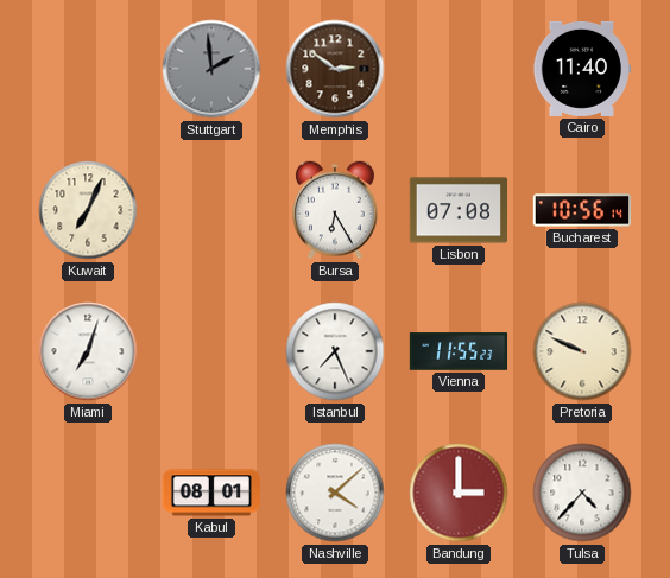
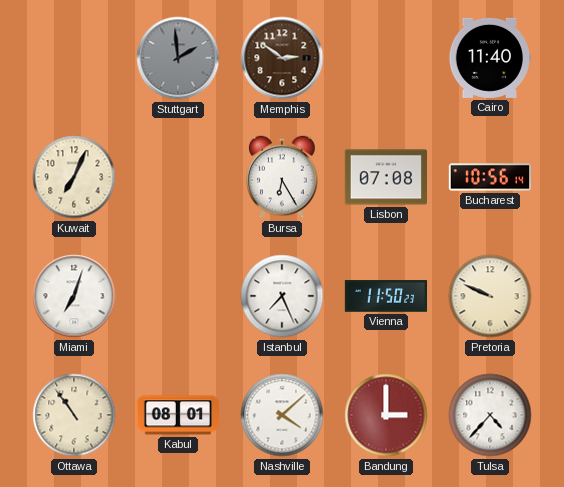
Vienna: 11:55 -> 11:50 (386, 296)
Ottawa: none -> 10:54 (74, 415)
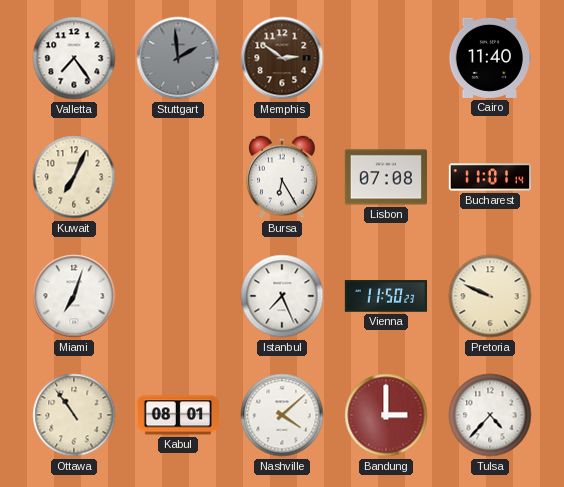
Valletta: none -> 7:24 (74, 58)
Bucharest: 10:56 -> 11:01 (490, 177)
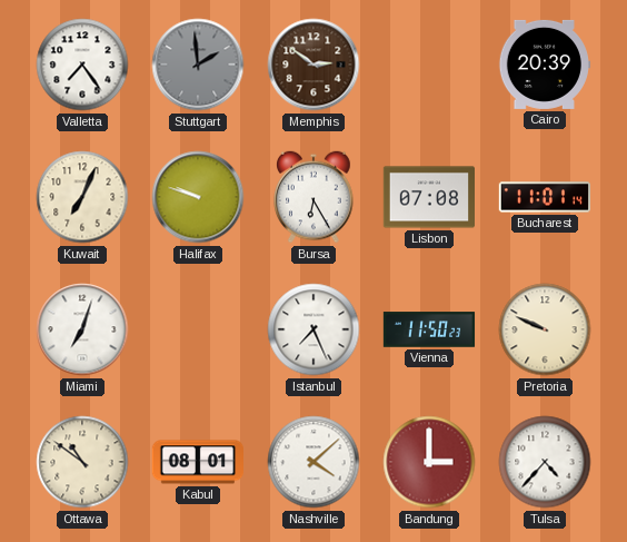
Cairo: 11:40 -> 20:39 (544, 65)
Halifax: none -> 9:48 (198, 197)
Ottawa: 10:54 -> 10:51 (82, 462)
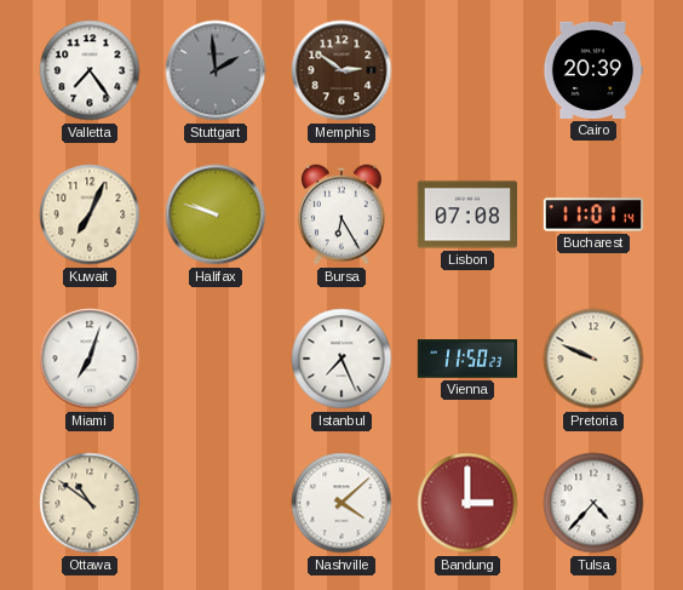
Kabul: 08:01 -> none (197, 462)
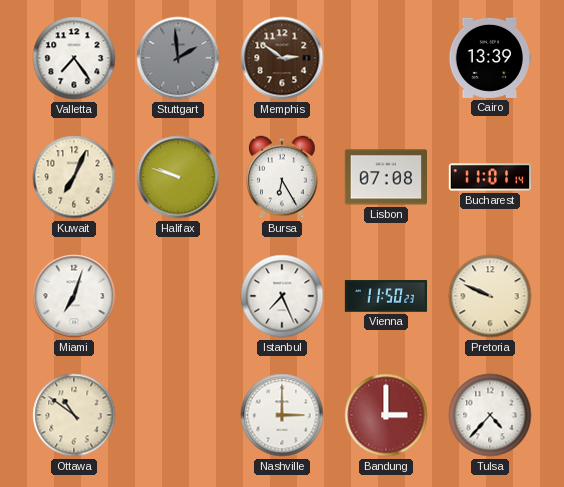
Cairo: 20:39 -> 13:39 (489, 58)
Nashville: 4:08 -> 3:00 (282, 415)
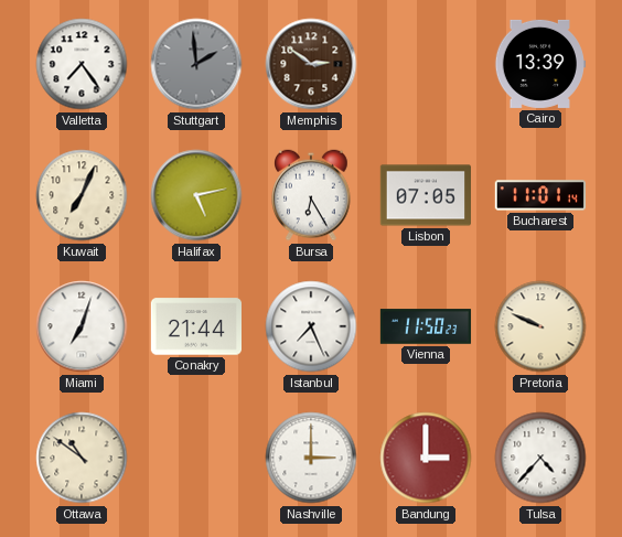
Halifax: 9:48 -> 5:13 (196, 195)
Lisbon: 07:08 -> 07:05 (425, 195)
Conakry: none -> 21:44 (195, 326)
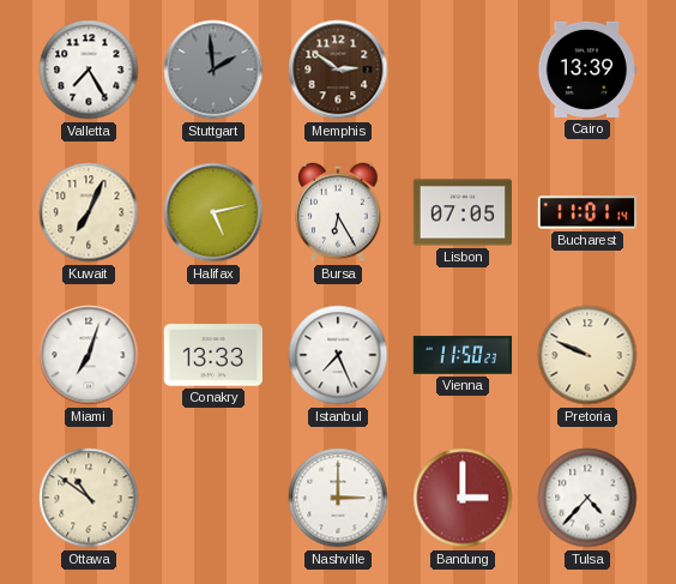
Valletta: 7:24 -> 7:25 (89, 70)
Conakry: 21:44 -> 13:33 (212, 355)
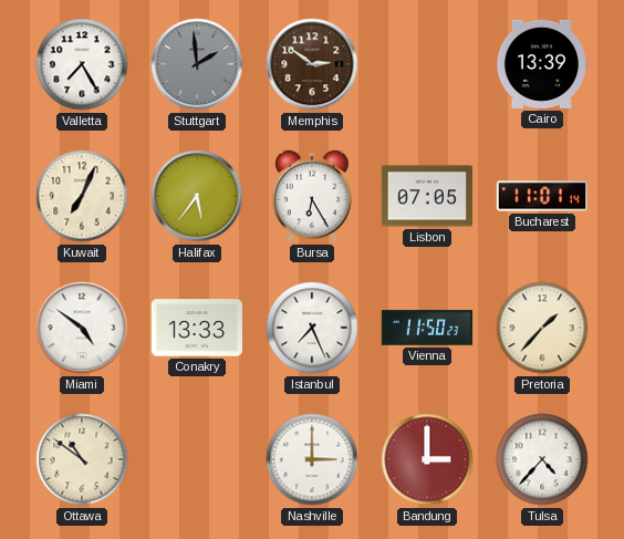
Halifax: 5:13 -> 5:36 (197, 196)
Miami: 7:03 -> 4:51 (82, 328)
Pretoria: 9:49 -> 1:37 (542, 328)
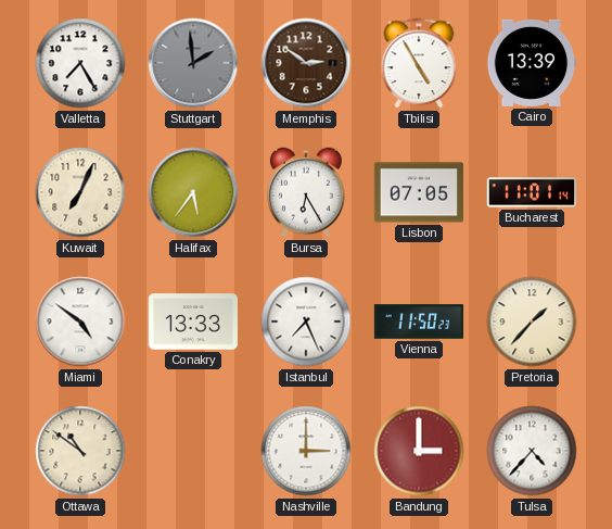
Tbilisi: none -> 4:55 (419, 63)
